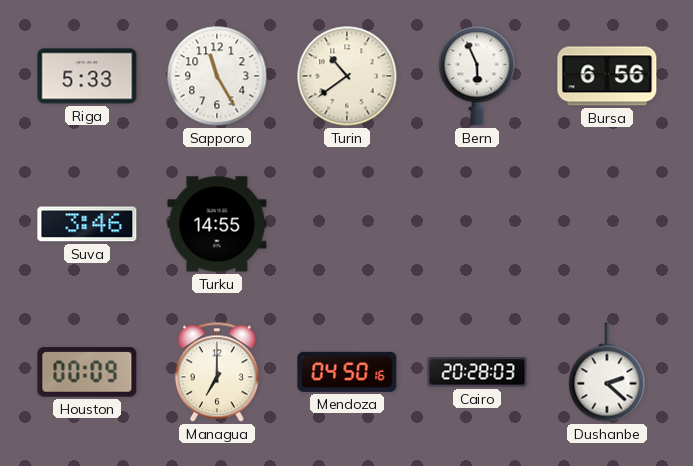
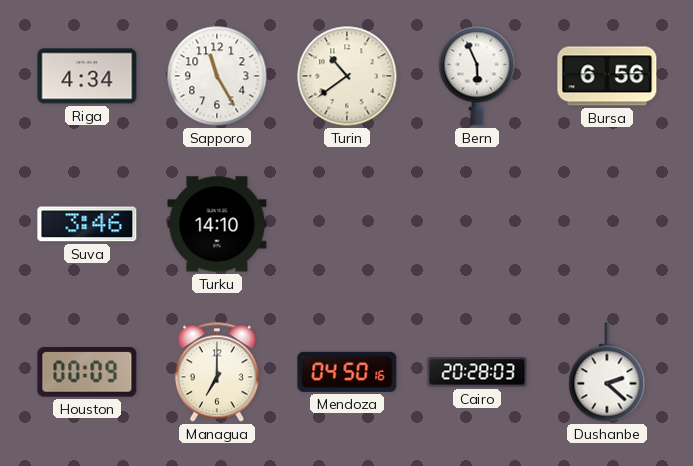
Riga: 5:33 -> 4:34 (87, 76)
Turku: 14:55 -> 14:10 (217, 224)
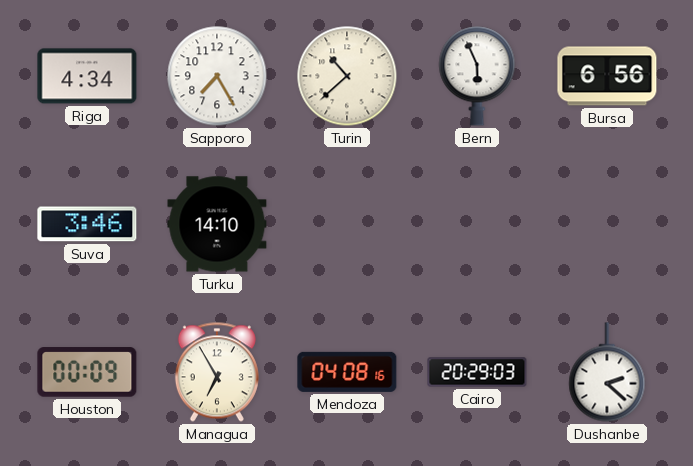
Sapporo: 11:25 -> 7:25 (217, 76)
Turin: 10:39 -> 10:38 (347, 76)
Managua: 7:00 -> 6:55 (217, 372)
Mendoza: 04:50 -> 04:08 (347, 372)
Cairo: 20:28 -> 20:29 (477, 372)
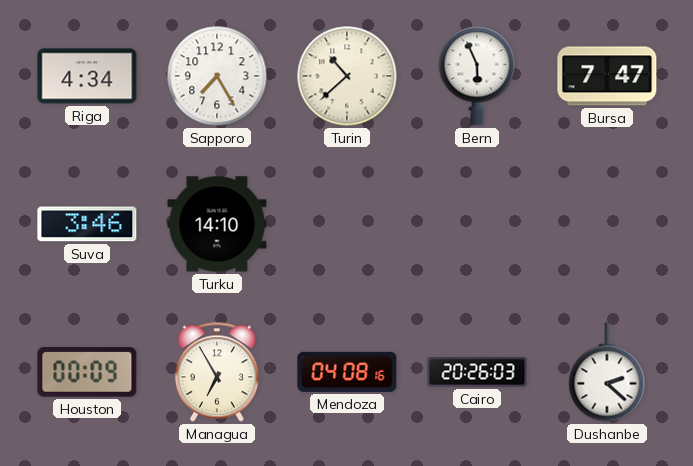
Bursa: 6:56 -> 7:47 (607, 76)
Cairo: 20:29 -> 20:26 (477, 372)
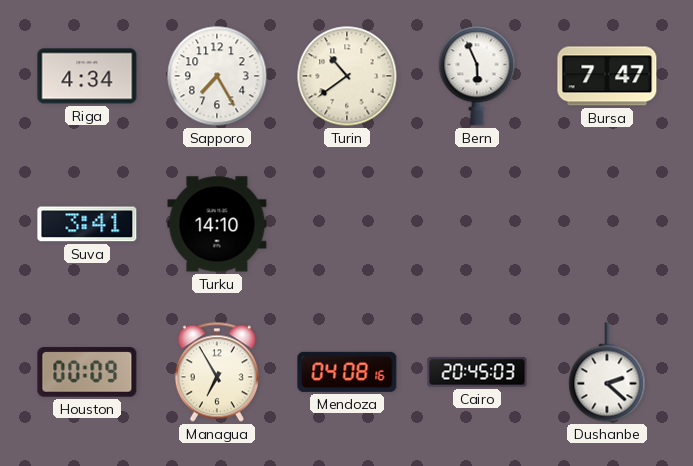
Turin: 10:38 -> 10:39 (347, 76)
Suva: 3:46 -> 3:41 (87, 224)
Cairo: 20:26 -> 20:45 (477, 372)
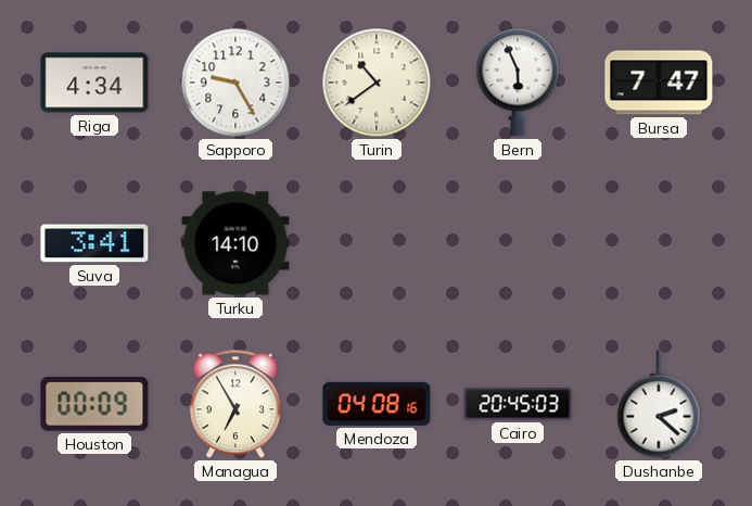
Sapporo: 7:25 -> 9:25 (235, 83)
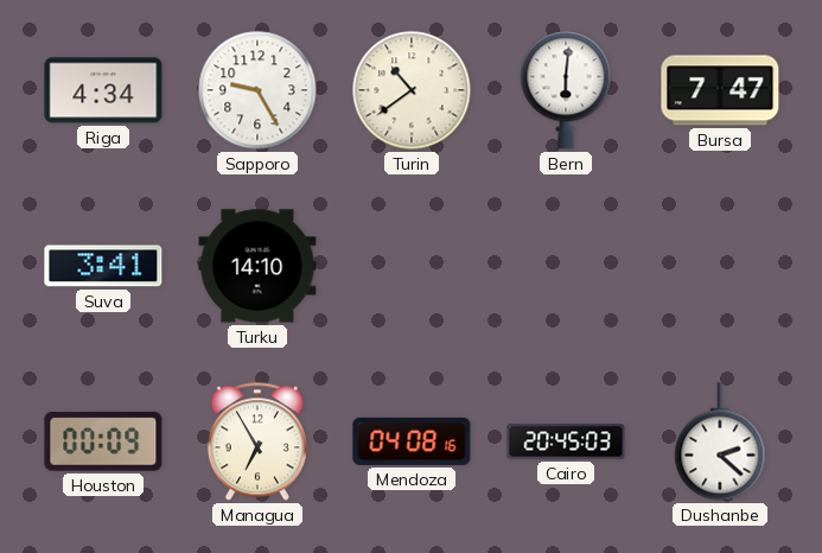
Bern: 5:56 -> 6:01 (566, 90)
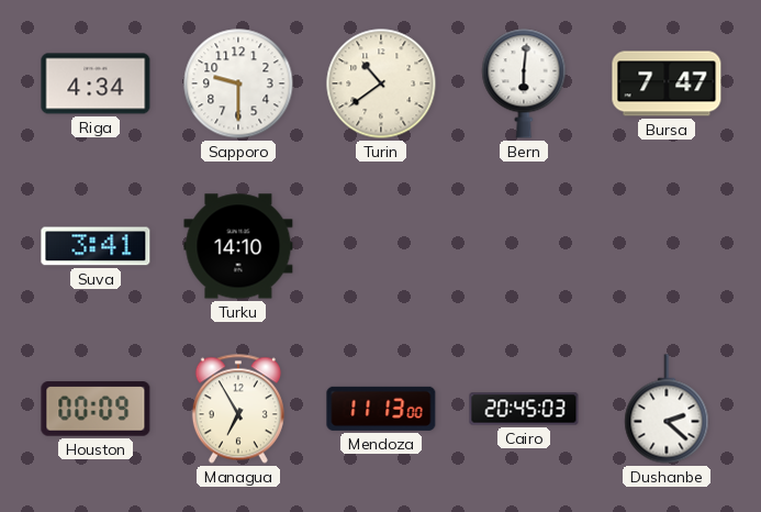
Sapporo: 9:25 -> 9:30 (238, 84)
Mendoza: 04:08 -> 11:13 (381, 409)
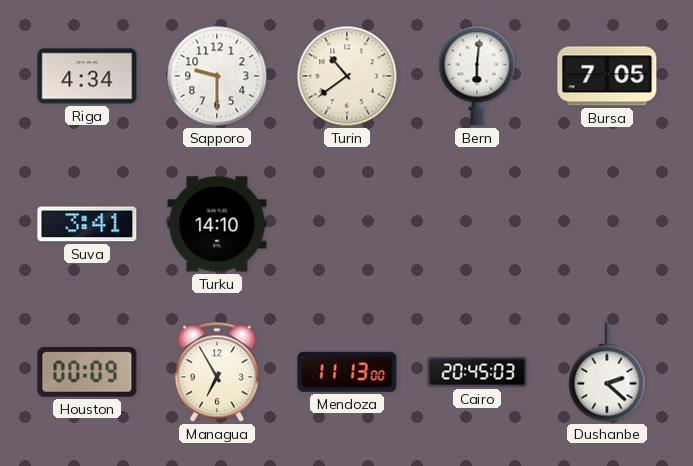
Bursa: 7:47 -> 7:05 (607, 76)
